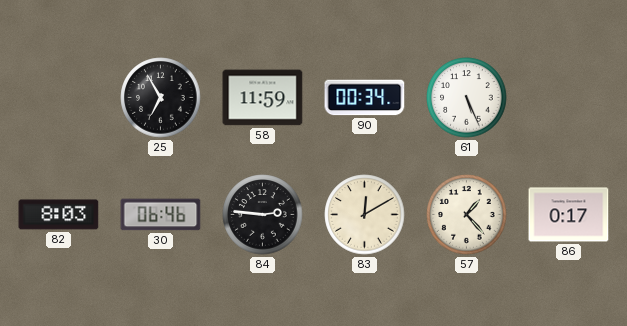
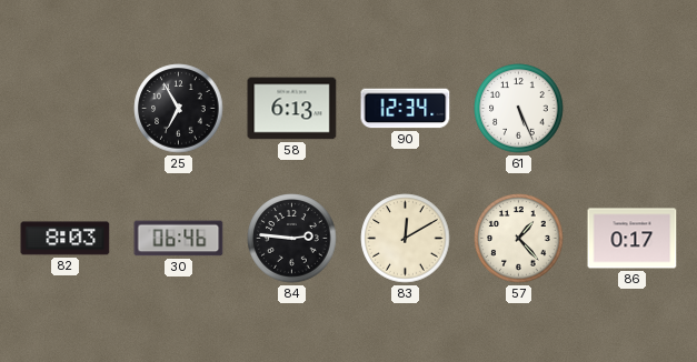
58: 11:59 -> 6:13 (292, 109)
90: 00:34 -> 12:34 (406, 109)
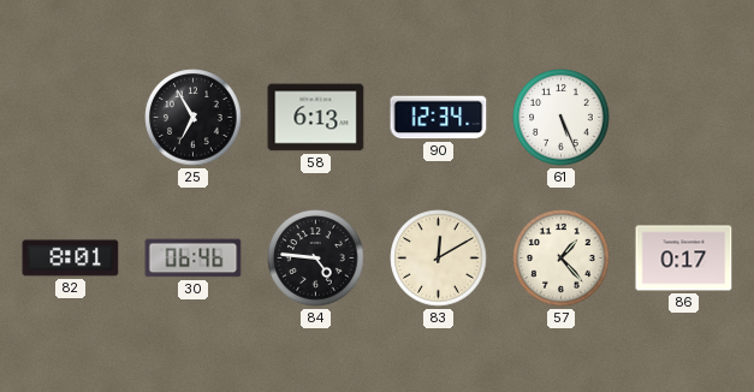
82: 8:03 -> 8:01 (71, 259)
84: 2:46 -> 4:46 (316, 259)
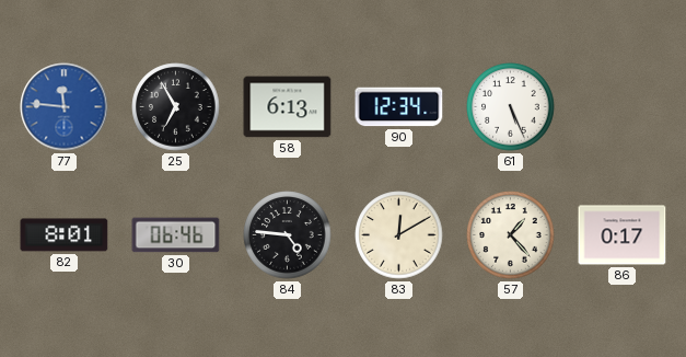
77: none -> 11:46 (65, 107)
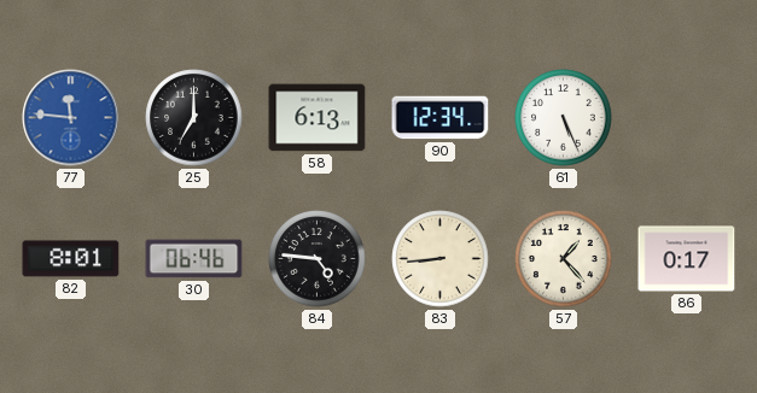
25: 6:55 -> 7:00 (194, 118)
83: 12:10 -> 8:44 (441, 259)
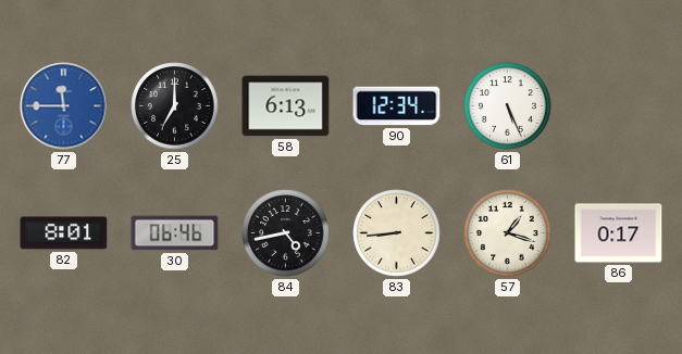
77: 11:46 -> 11:45 (64, 106)
84: 4:46 -> 4:43 (286, 233)
57: 1:23 -> 1:18 (508, 233)
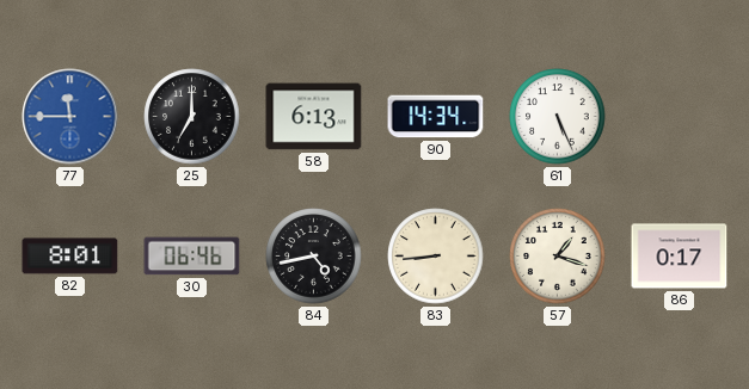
90: 12:34 -> 14:34 (436, 117)
